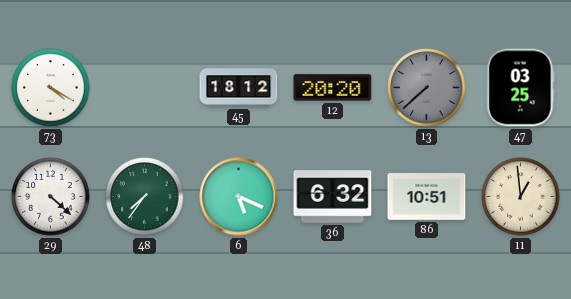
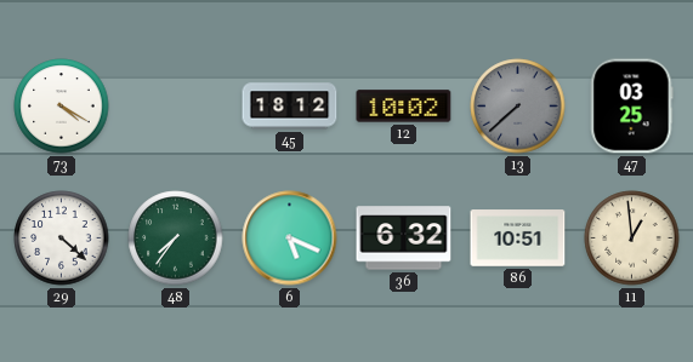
12: 20:20 -> 10:02 (404, 107)
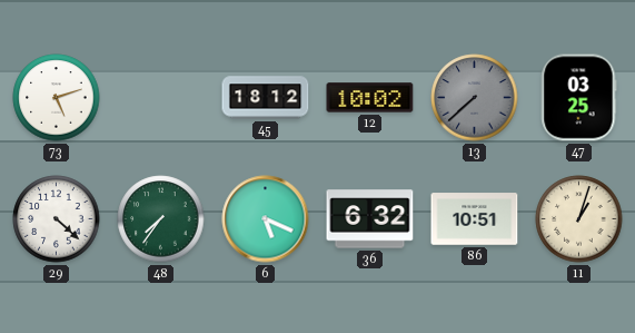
73: 4:20 -> 5:12 (57, 98)
11: 12:59 -> 1:03 (579, 219)
